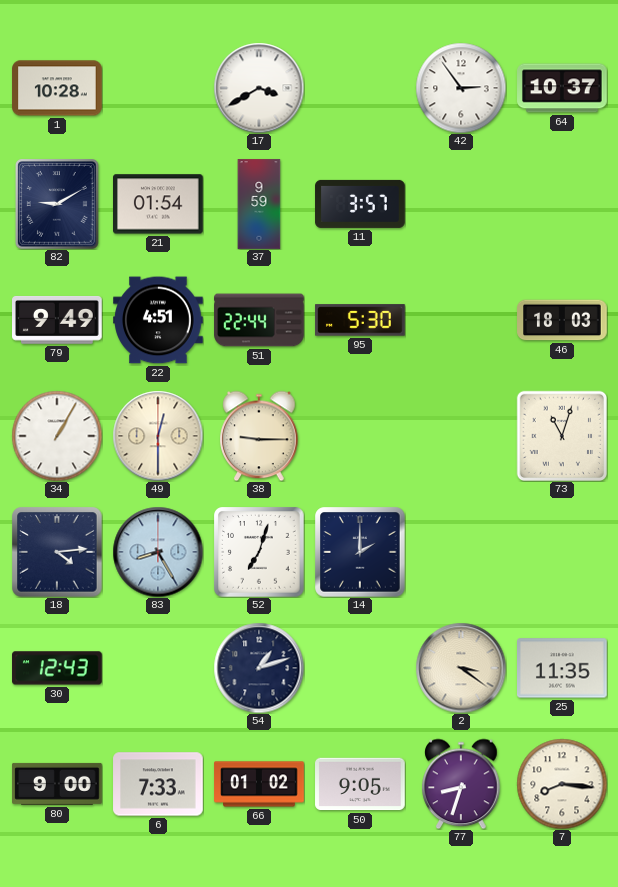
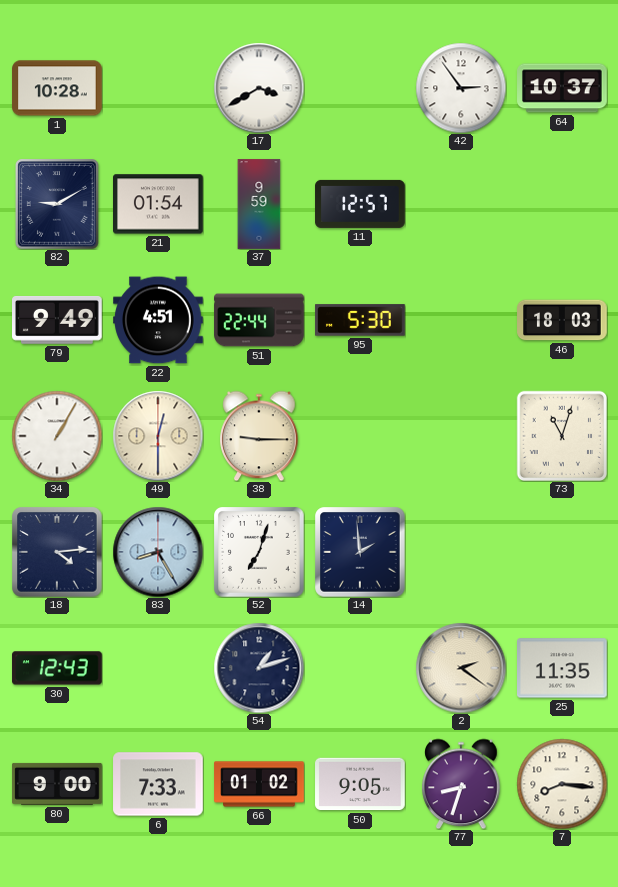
11: 3:57 -> 12:57 (360, 204)
14: 2:00 -> 1:59 (360, 552)
2: 3:21 -> 2:21 (461, 668)
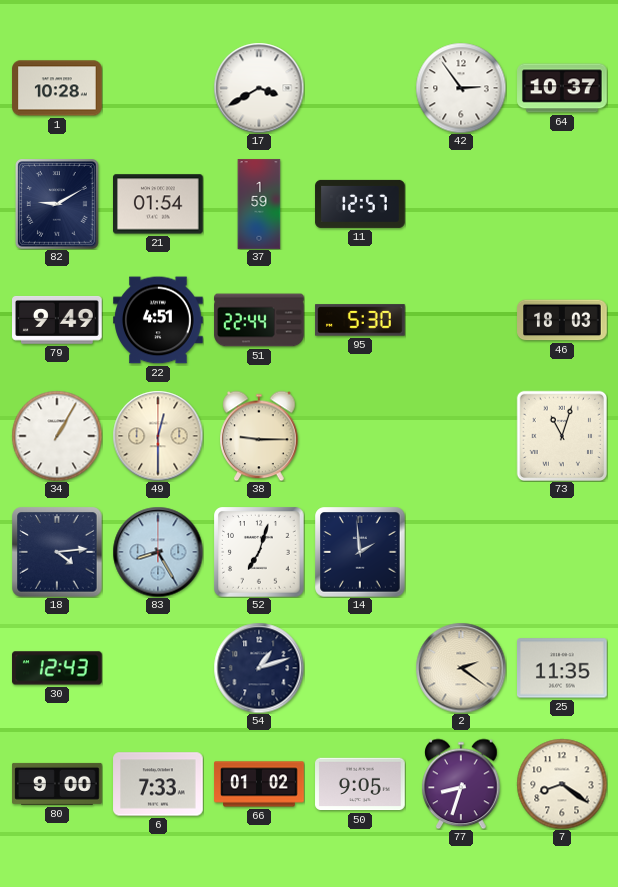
37: 9:59 -> 1:59 (259, 204)
7: 8:16 -> 8:21 (562, 784)
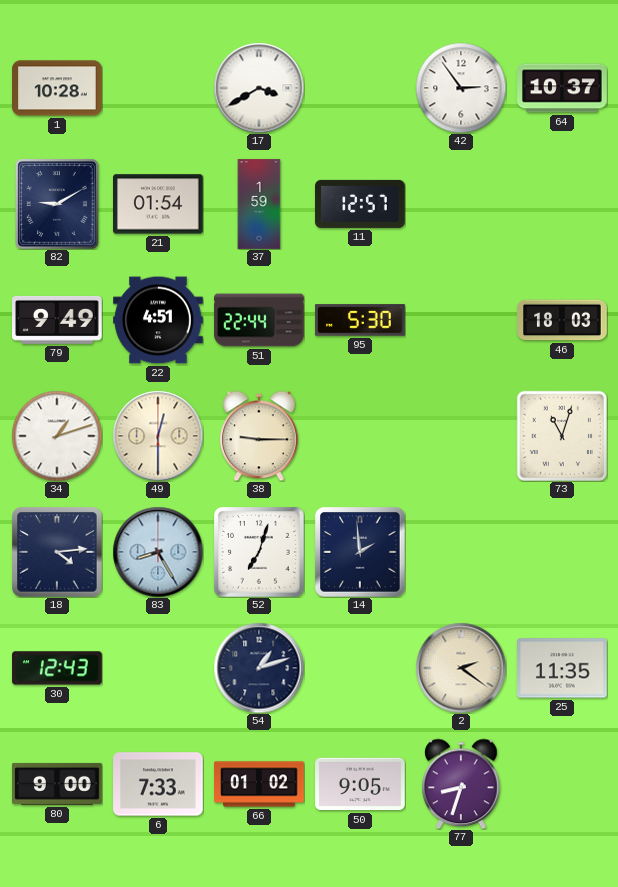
34: 1:05 -> 1:12 (57, 436)
7: 8:21 -> none (562, 784)
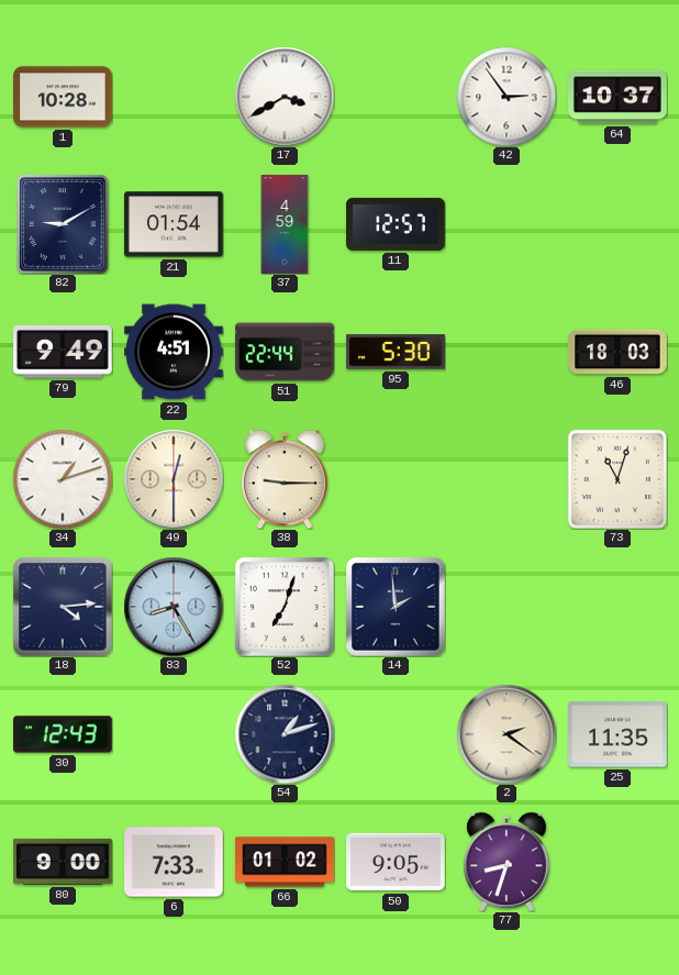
37: 1:59 -> 4:59 (285, 224)
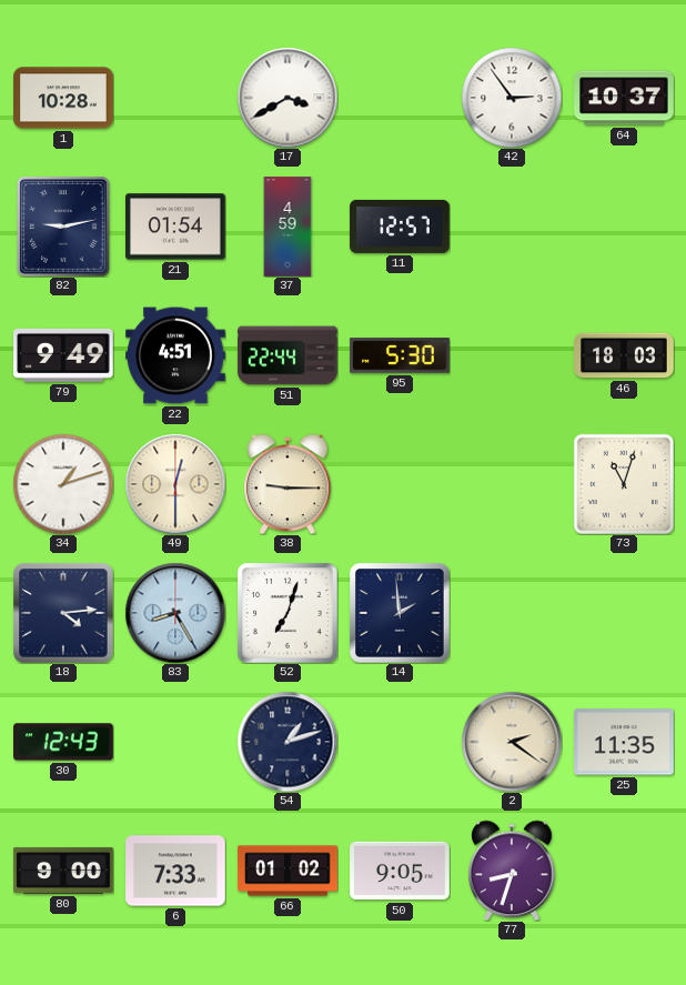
82: 9:10 -> 9:13 (64, 228)
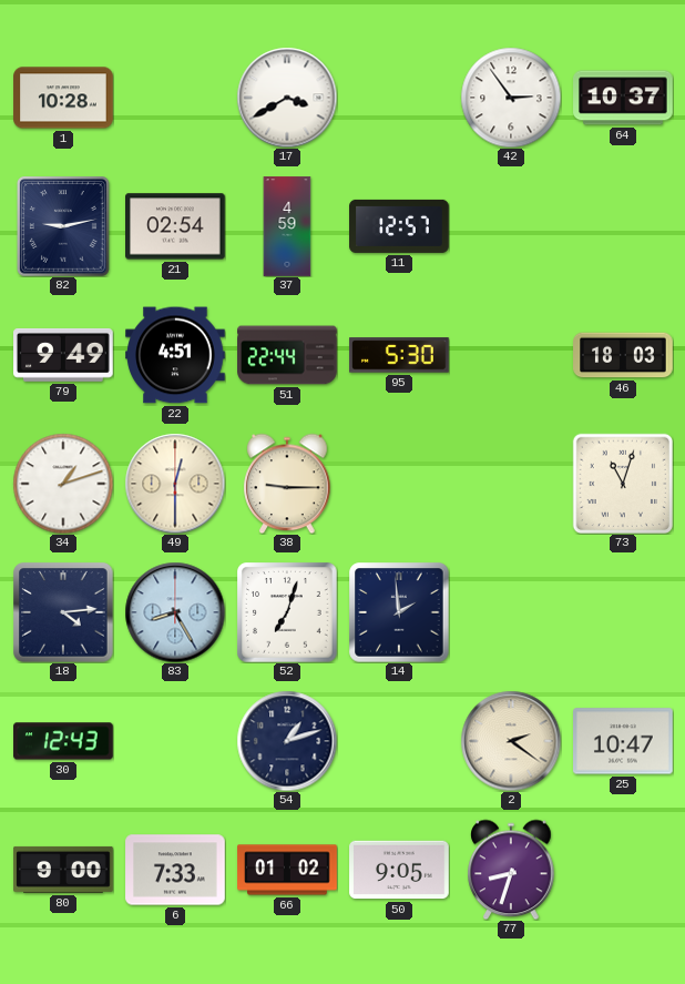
21: 01:54 -> 02:54 (176, 226)
25: 11:35 -> 10:47 (624, 741)
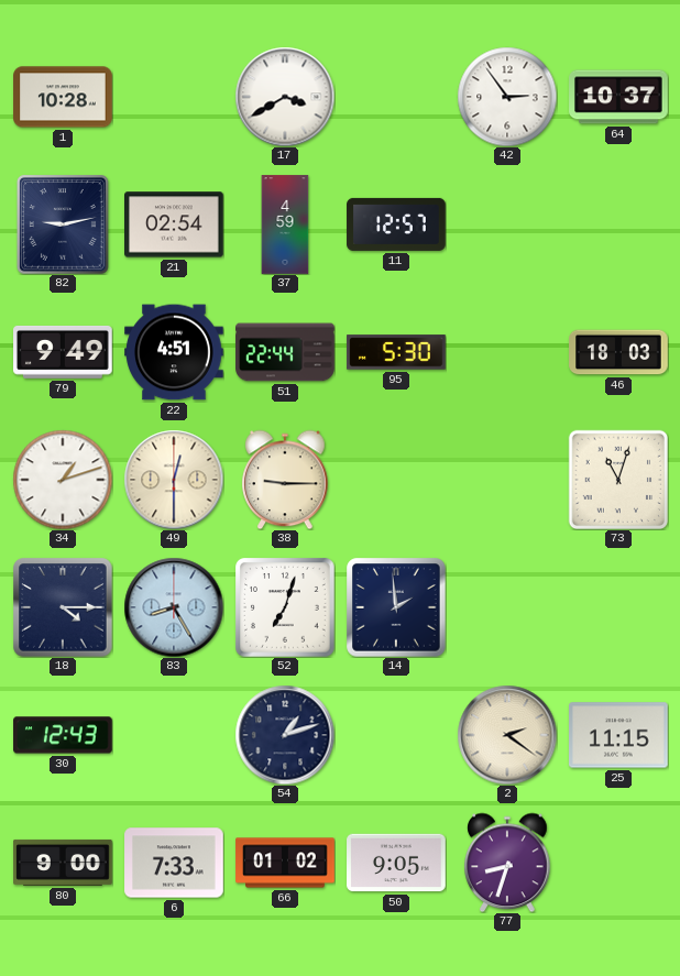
18: 4:14 -> 4:15 (63, 607)
25: 10:47 -> 11:15 (619, 735)
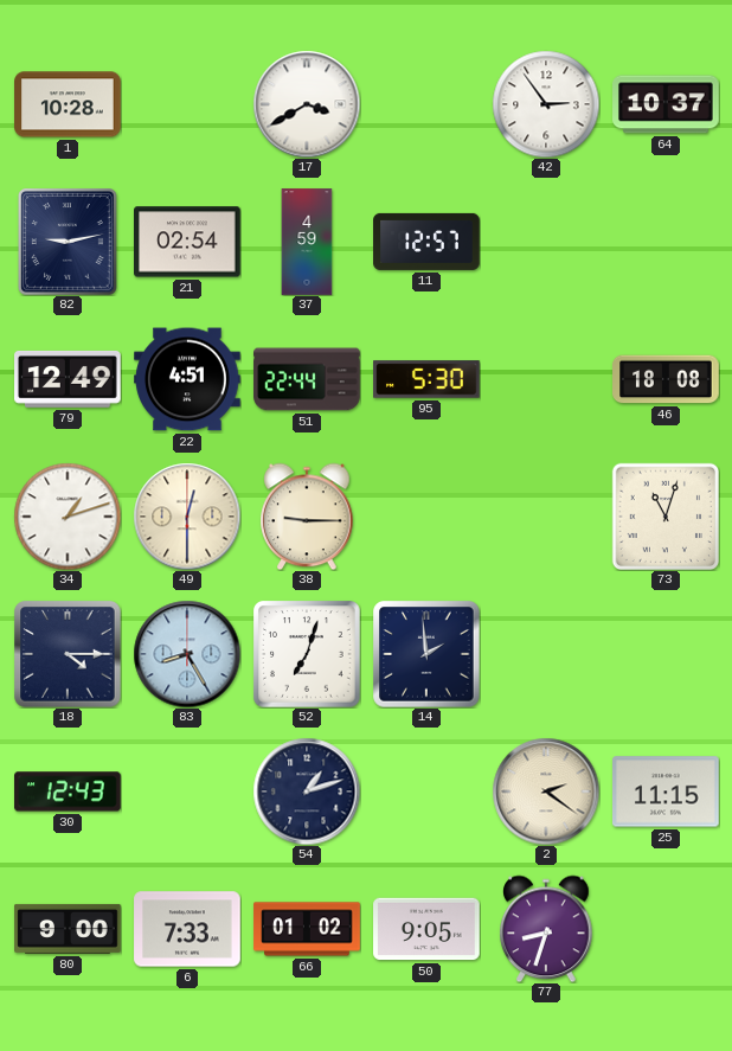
79: 9:49 -> 12:49 (69, 379)
46: 18:03 -> 18:08 (666, 379)
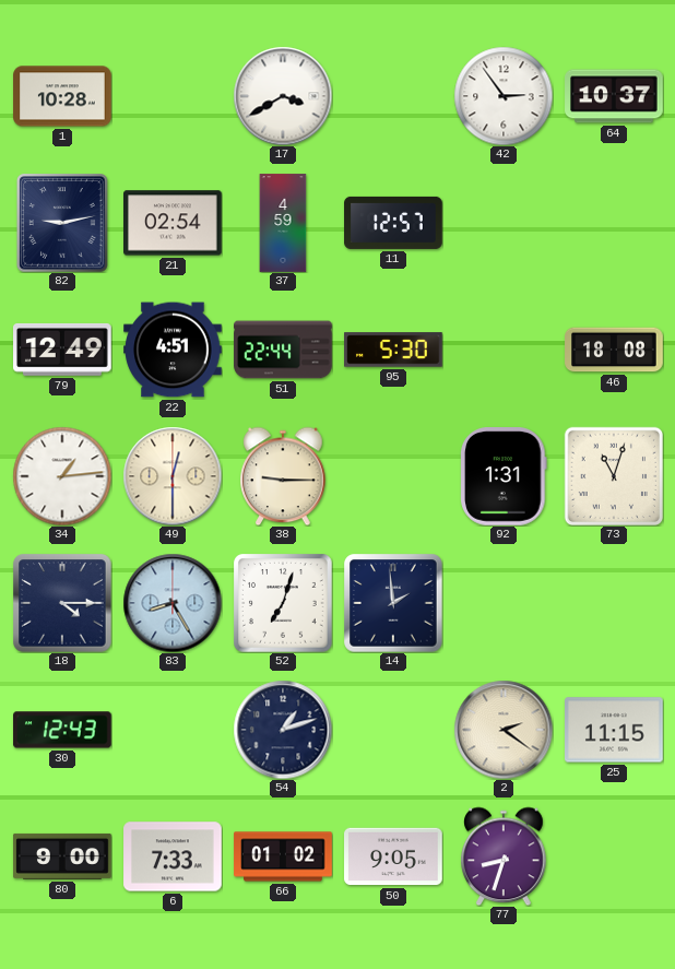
34: 1:12 -> 1:14 (62, 476)
92: none -> 1:31 (504, 477)
